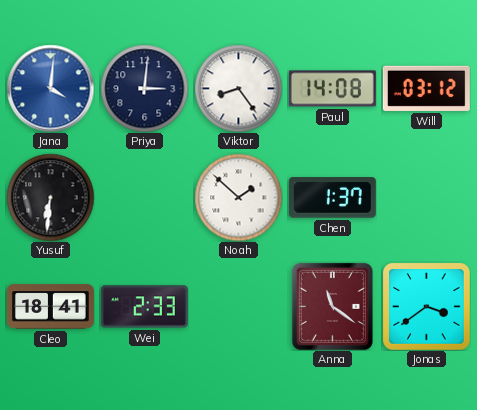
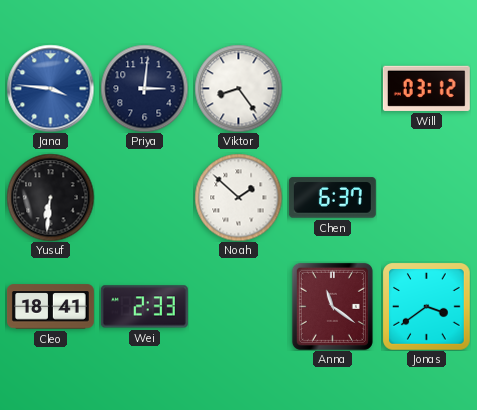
Jana: 4:01 -> 3:46 (50, 88)
Paul: 14:08 -> none (332, 89)
Chen: 1:37 -> 6:37 (332, 198)
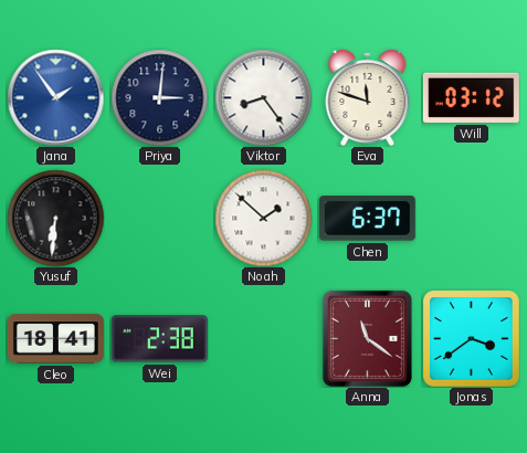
Jana: 3:46 -> 1:54 (55, 97)
Eva: none -> 11:48 (368, 97)
Wei: 2:33 -> 2:38 (159, 339)
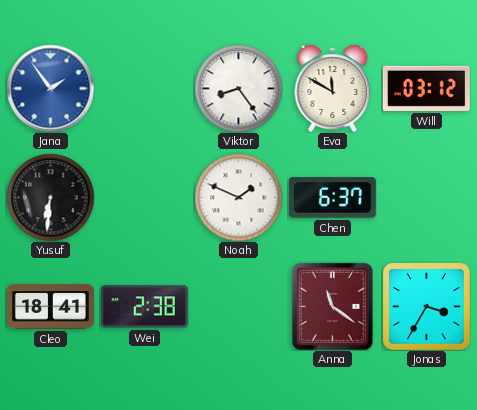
Priya: 3:01 -> none (159, 97)
Eva: 11:48 -> 11:50 (333, 88)
Noah: 1:52 -> 1:49 (238, 197)
Jonas: 3:39 -> 3:35 (427, 307)
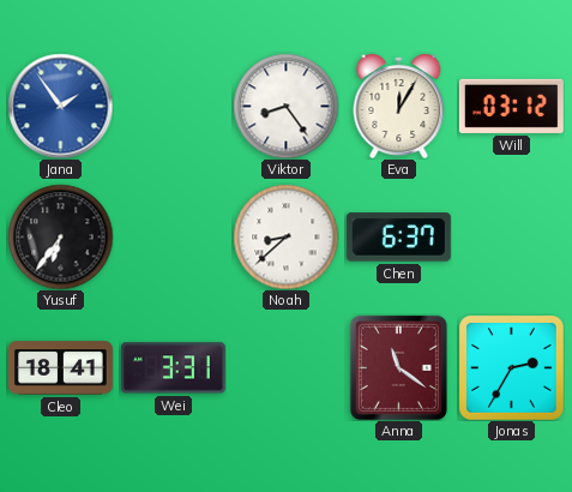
Eva: 11:50 -> 12:05 (399, 106)
Yusuf: 6:31 -> 6:36 (60, 236)
Noah: 1:49 -> 8:38 (285, 236)
Wei: 2:38 -> 3:31 (173, 368)
Jonas: 3:35 -> 2:35 (512, 368)
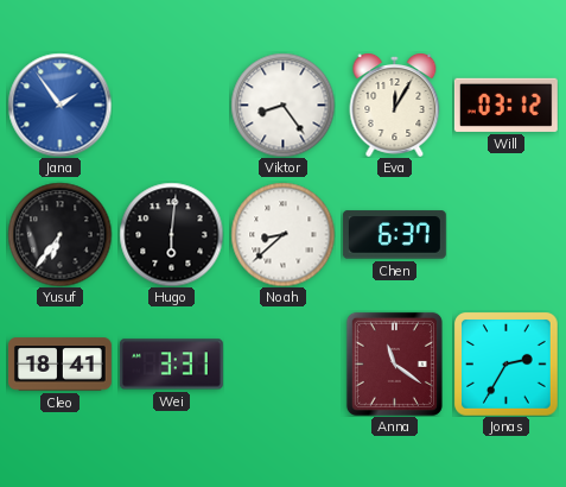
Hugo: none -> 6:01 (171, 234)
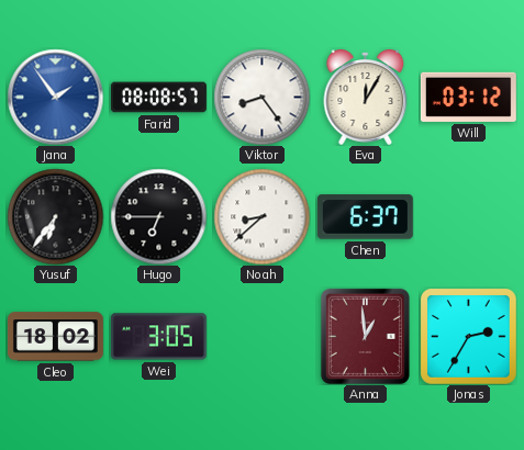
Farid: none -> 08:08 (158, 98)
Hugo: 6:01 -> 6:45 (158, 216)
Cleo: 18:41 -> 18:02 (55, 337)
Wei: 3:31 -> 3:05 (158, 337)
Anna: 11:21 -> 12:59 (365, 336)
